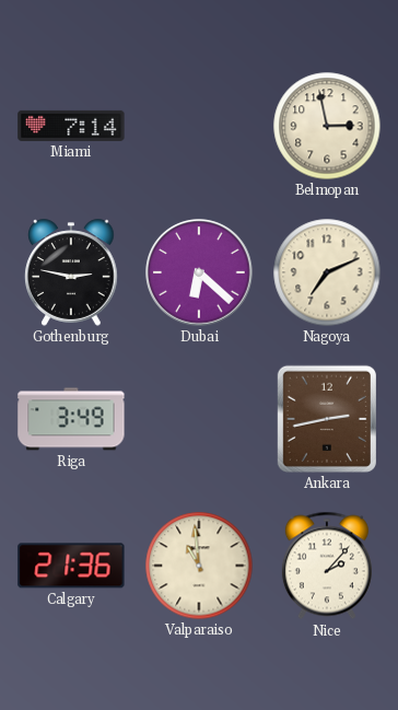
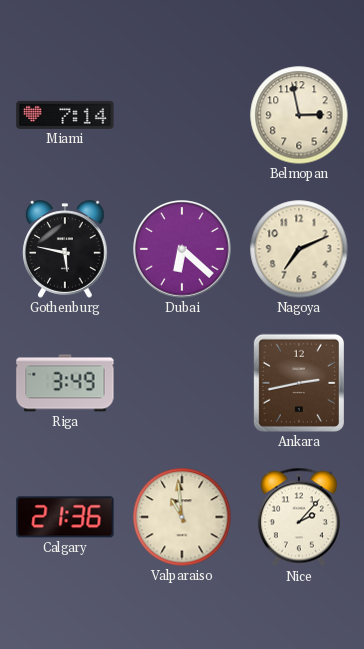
Gothenburg: 2:47 -> 5:47 (65, 249)
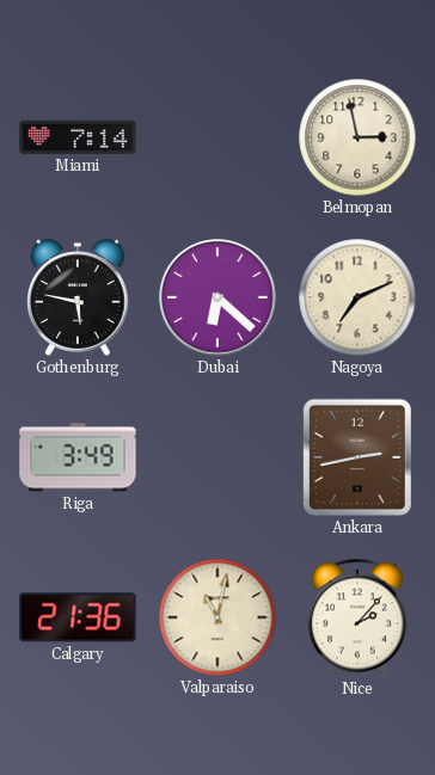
Valparaiso: 10:59 -> 11:02 (217, 617)
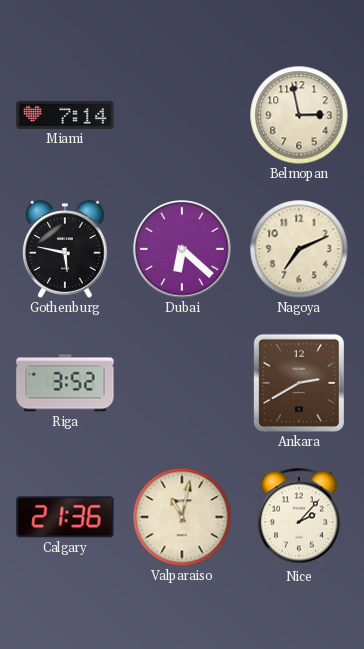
Riga: 3:49 -> 3:52 (65, 383)
Ankara: 2:43 -> 2:40 (299, 383)
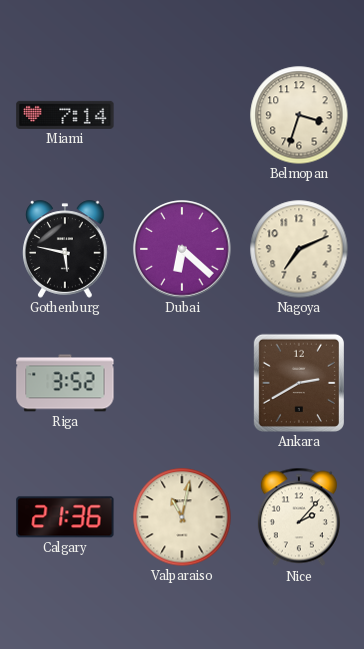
Belmopan: 2:58 -> 3:33 (299, 115)
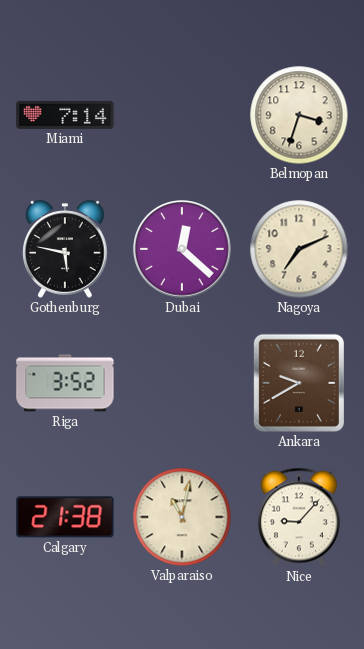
Dubai: 6:22 -> 12:22 (182, 249)
Ankara: 2:40 -> 9:40 (299, 383)
Calgary: 21:36 -> 21:38 (65, 517)
Nice: 2:07 -> 9:07 (299, 517)
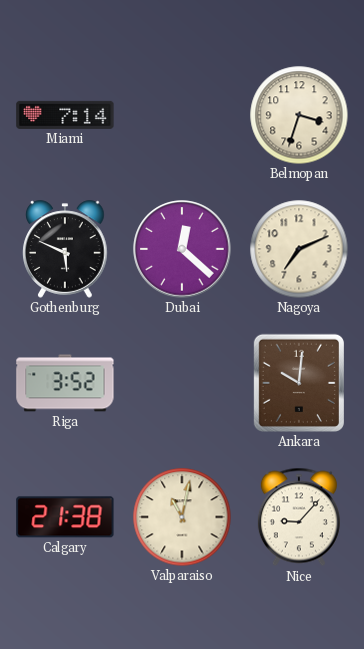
Gothenburg: 5:47 -> 5:49 (65, 249)
Ankara: 9:40 -> 10:01 (299, 383)
